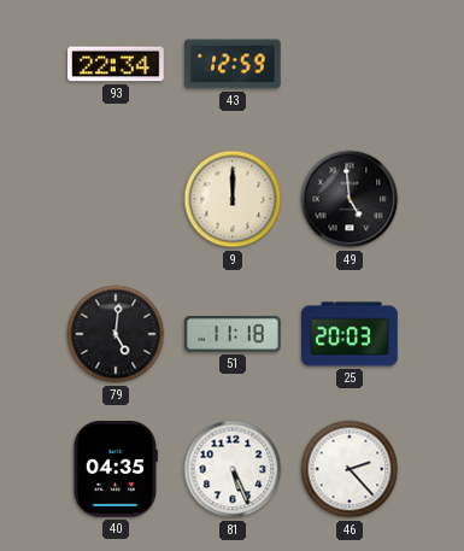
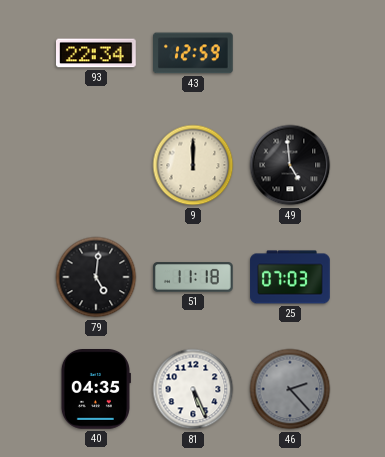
25: 20:03 -> 07:03 (290, 277)
46 dial: white -> grey (290, 389)
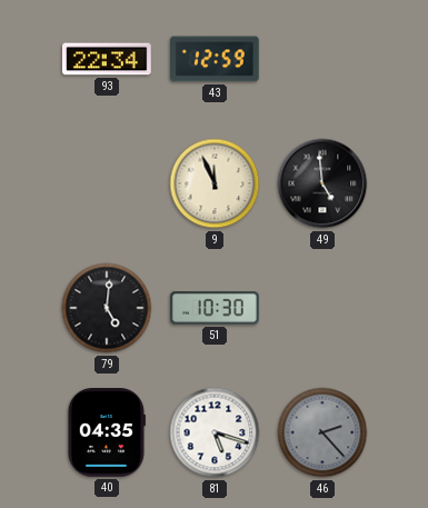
9: 12:00 -> 11:56 (215, 183)
51: 11:18 -> 10:30 (215, 308)
25: 07:03 -> none (290, 277)
81: 5:26 -> 5:18 (215, 432)
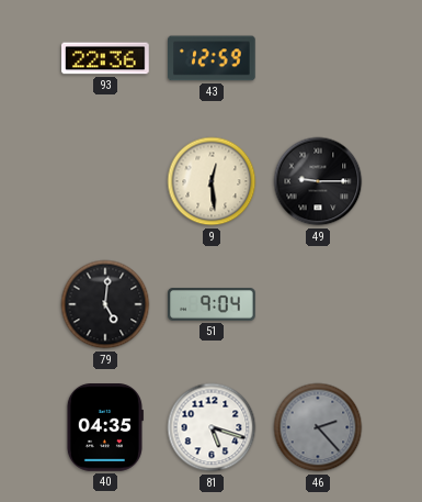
93: 22:34 -> 22:36 (106, 58)
9: 11:56 -> 12:29 (212, 181)
49: 4:59 -> 9:15 (318, 181)
51: 10:30 -> 9:04 (212, 304)
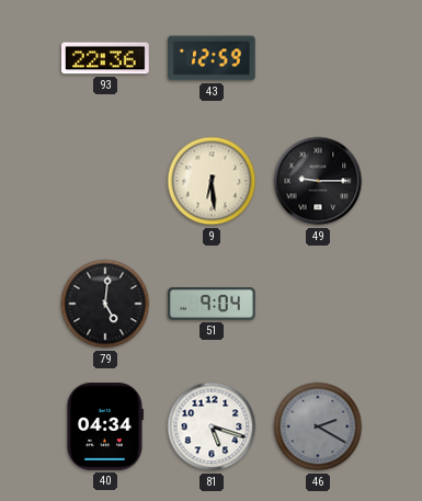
9: 12:29 -> 6:29 (212, 181)
40: 04:35 -> 04:34 (104, 426)
46: 2:23 -> 2:20 (318, 426)
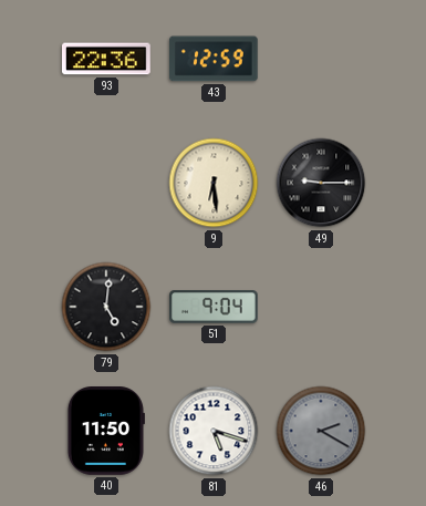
40: 04:34 -> 11:50 (105, 431)
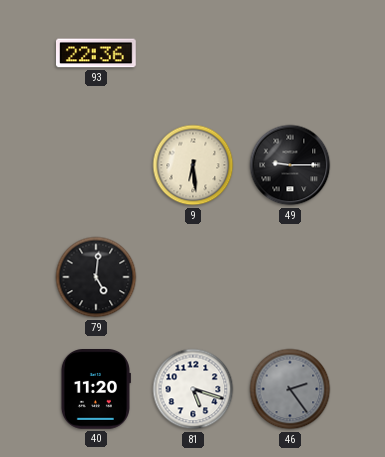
43: 12:59 -> none (215, 59)
51: 9:04 -> none (214, 307)
40: 11:50 -> 11:20 (95, 389)
46: 2:20 -> 2:24 (290, 389)
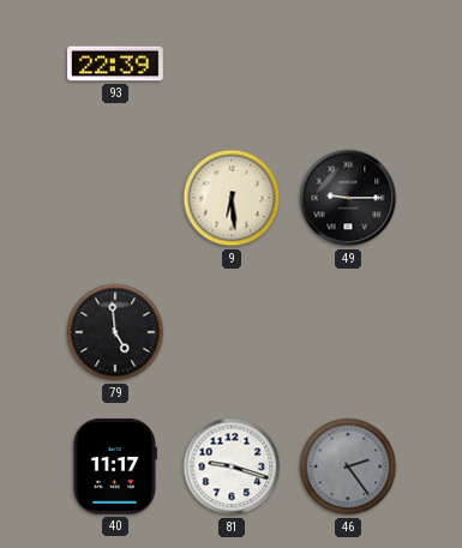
93: 22:36 -> 22:39 (116, 64)
79: 5:01 -> 4:59 (115, 332)
40: 11:20 -> 11:17 (114, 466)
81: 5:18 -> 9:18 (232, 466)
